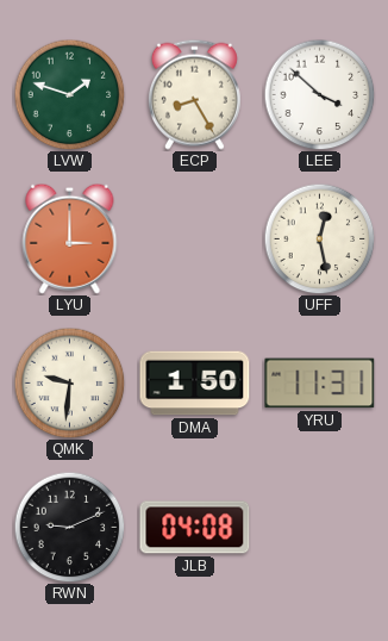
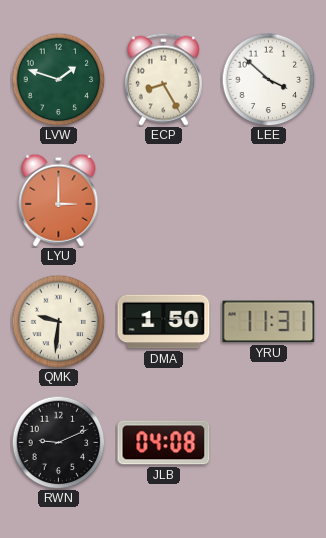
UFF: 12:28 -> none (319, 238)
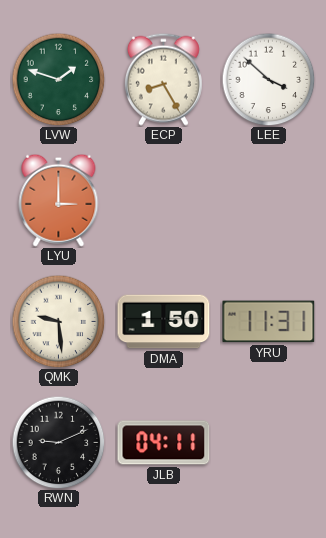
QMK: 9:31 -> 9:29 (58, 321)
JLB: 04:08 -> 04:11 (164, 443)
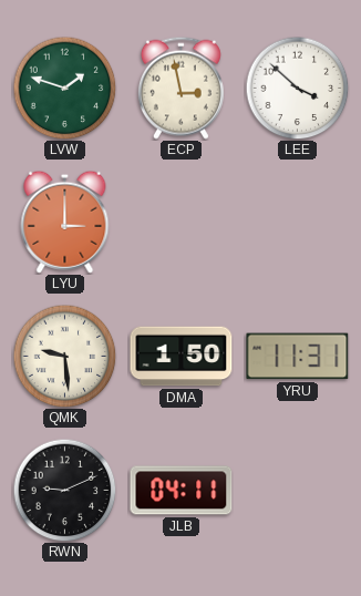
ECP: 8:25 -> 2:58 (180, 88)
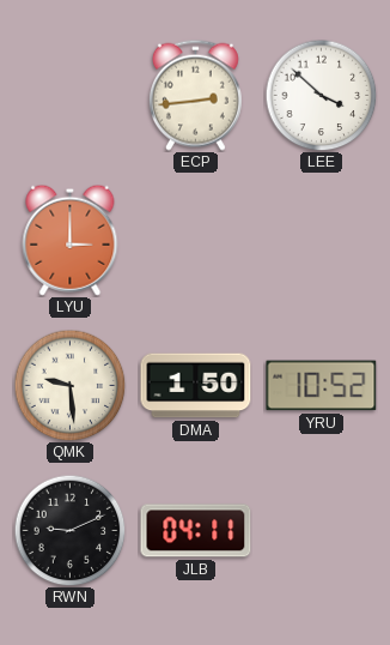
LVW: 1:48 -> none (64, 88)
ECP: 2:58 -> 2:44 (195, 95)
YRU: 11:31 -> 10:52 (322, 386)
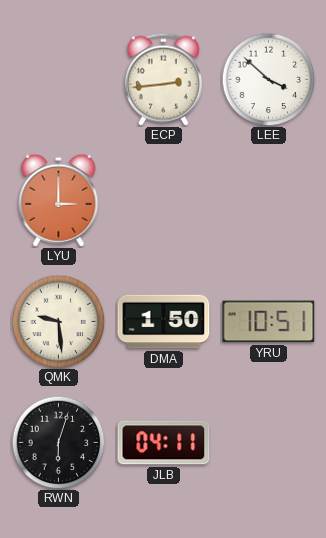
YRU: 10:52 -> 10:51 (269, 322)
RWN: 9:11 -> 6:03 (58, 442)
